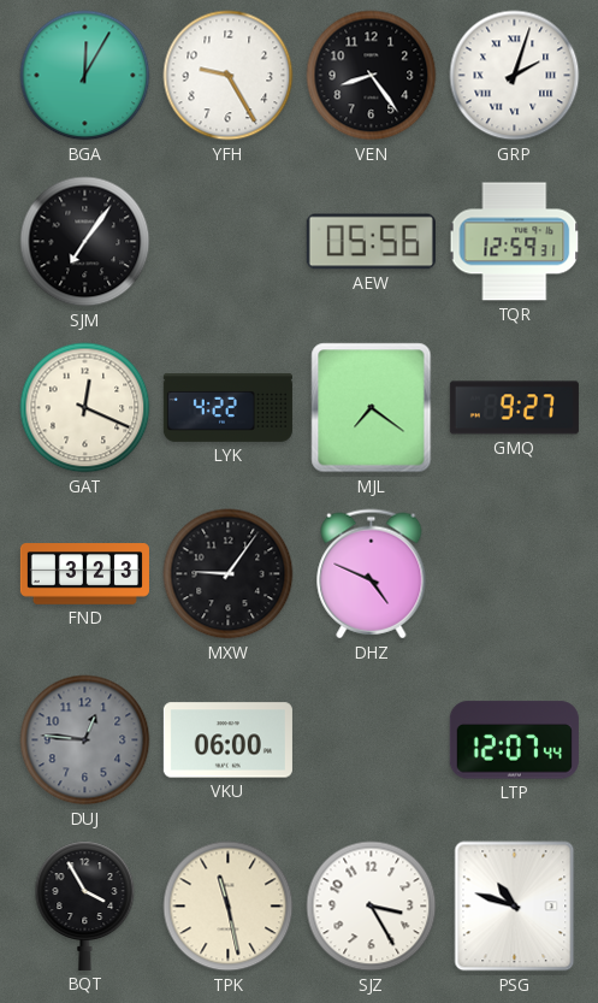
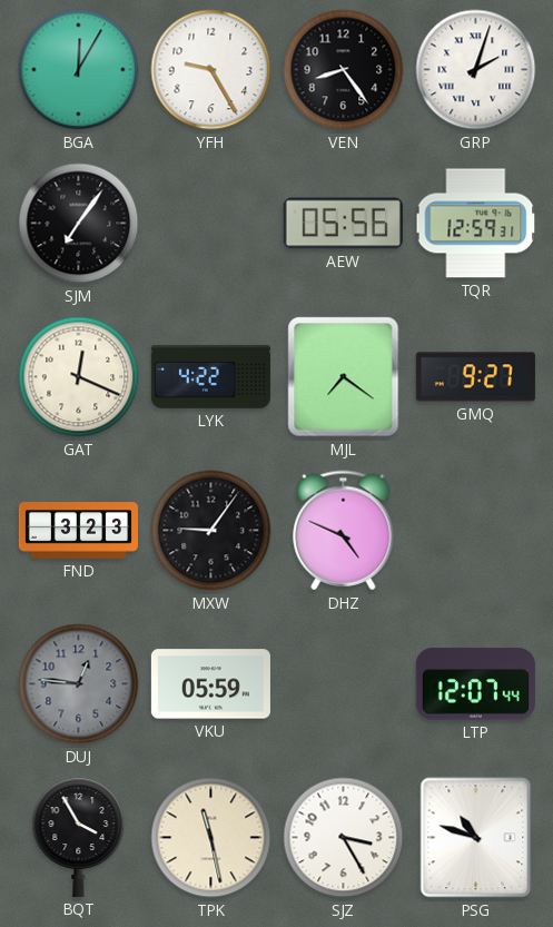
VKU: 06:00 -> 05:59 (210, 684)
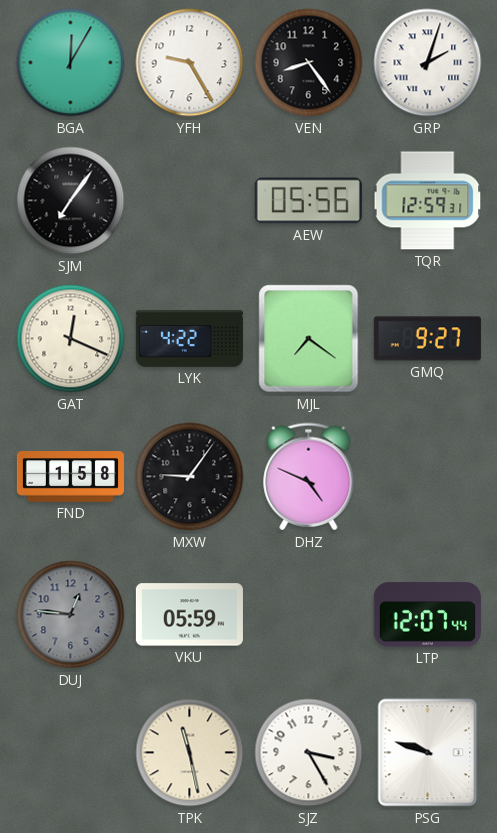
FND: 3:23 -> 1:58 (70, 477)
BQT: 3:55 -> none (79, 837)
PSG: 10:48 -> 9:48 (428, 753)
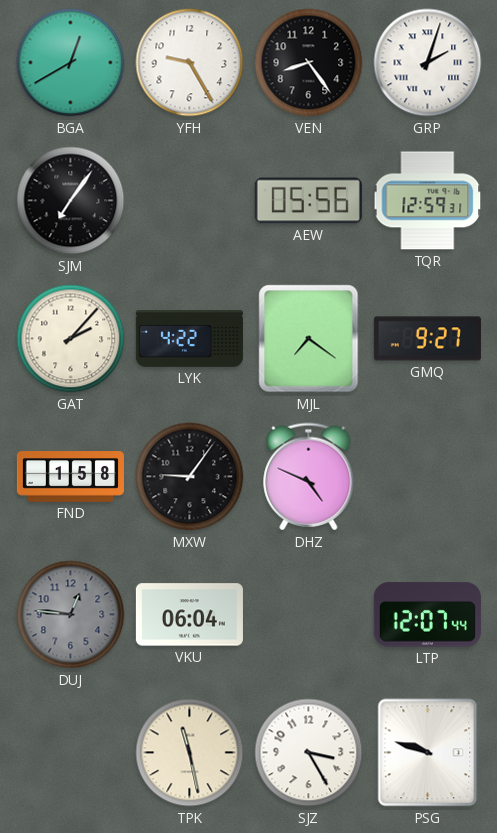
BGA: 12:05 -> 12:40 (71, 63)
GAT: 12:19 -> 2:07 (71, 339)
VKU: 05:59 -> 06:04 (189, 615)
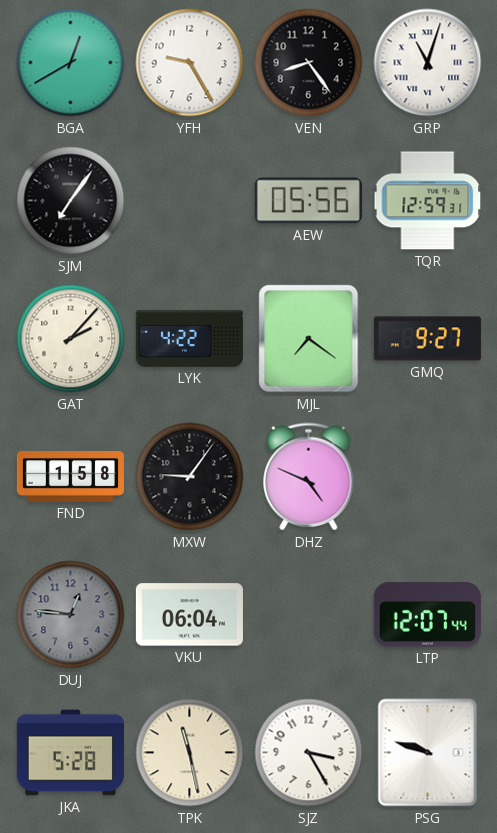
GRP: 2:03 -> 11:03 (428, 63)
JKA: none -> 5:28 (70, 753)
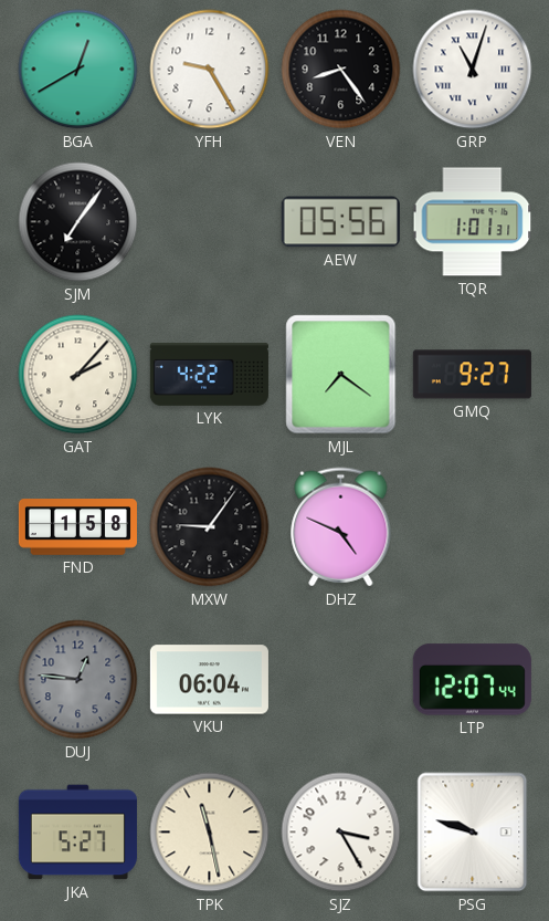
TQR: 12:59 -> 1:01 (473, 222)
JKA: 5:28 -> 5:27 (77, 833)
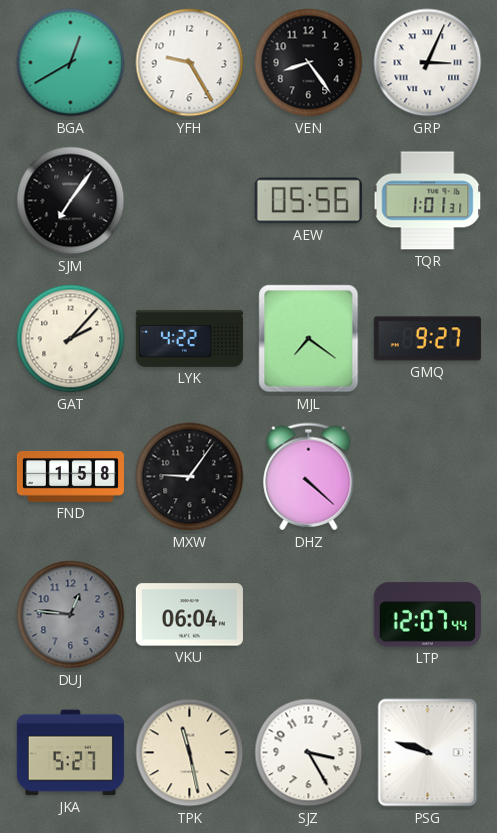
GRP: 11:03 -> 3:04 (428, 63)
DHZ: 4:49 -> 4:22 (309, 477)
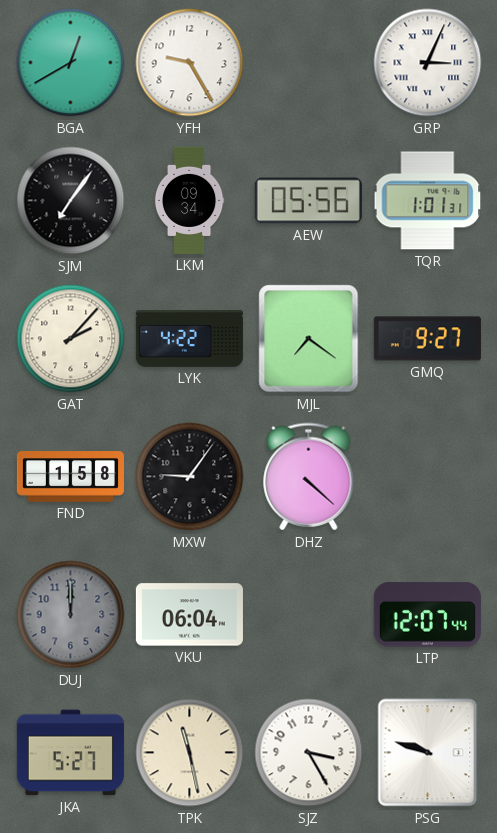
VEN: 8:24 -> none (309, 63)
LKM: none -> 09:34 (189, 200)
DUJ: 12:46 -> 12:00 (71, 615)
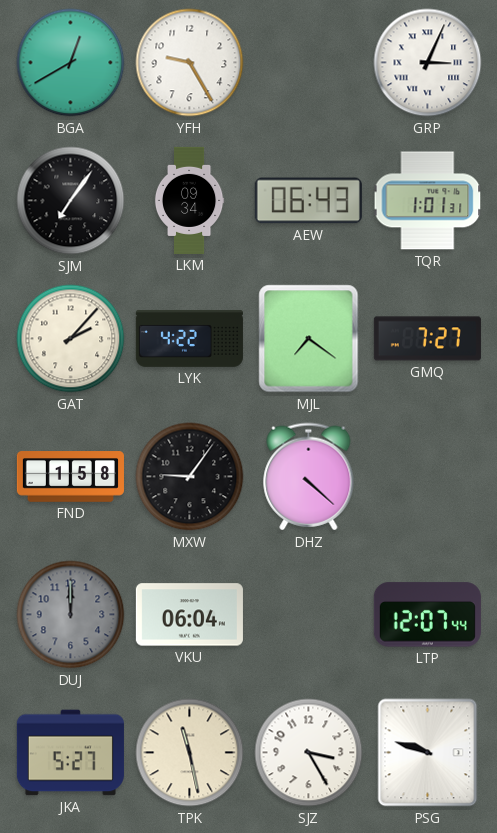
AEW: 05:56 -> 06:43 (308, 201)
GMQ: 9:27 -> 7:27 (427, 339)
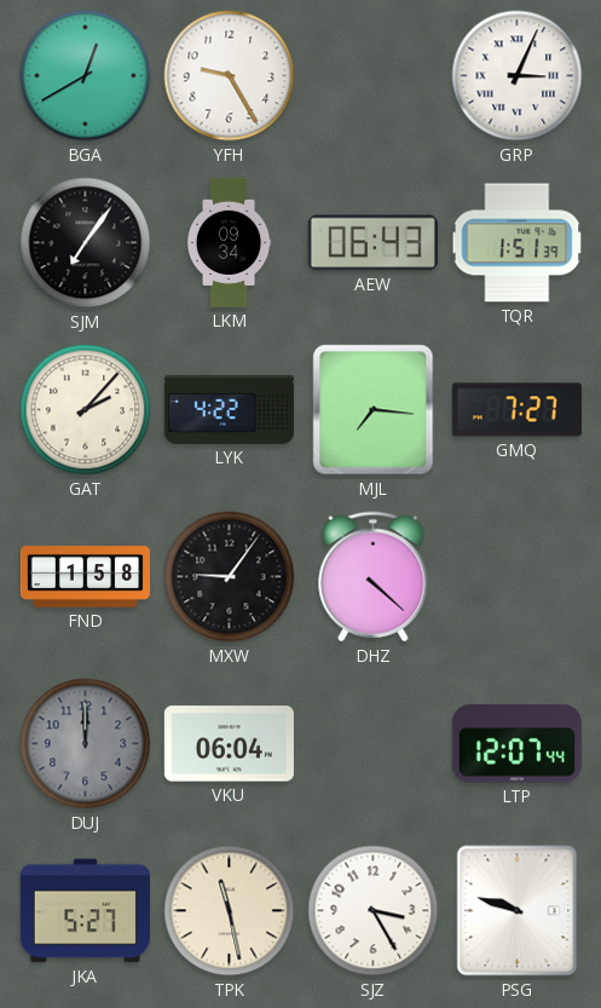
TQR: 1:01 -> 1:51 (518, 243)
MJL: 7:21 -> 7:16 (374, 410)
